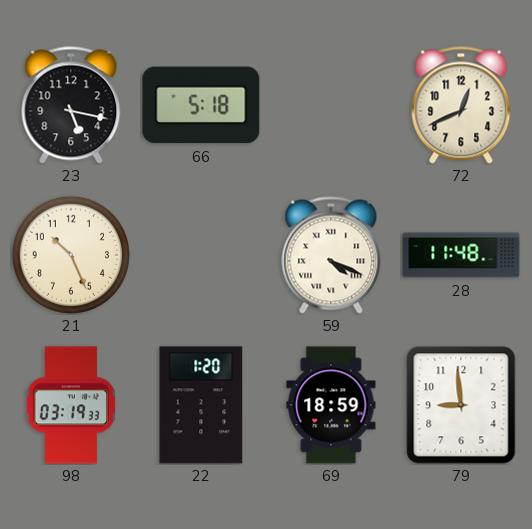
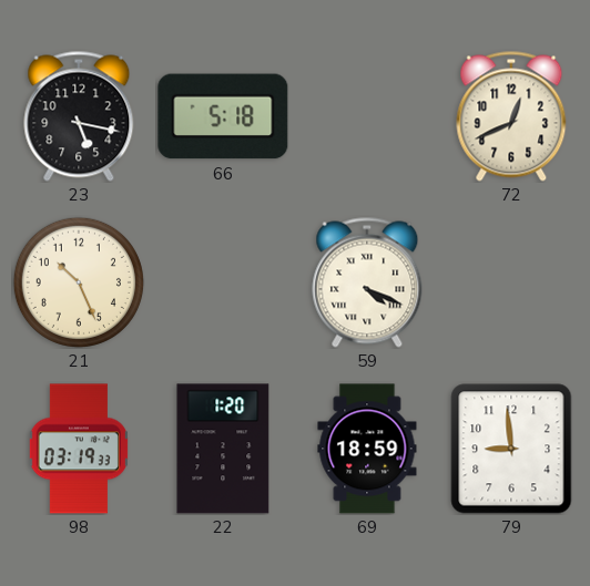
28: 11:48 -> none (461, 255)
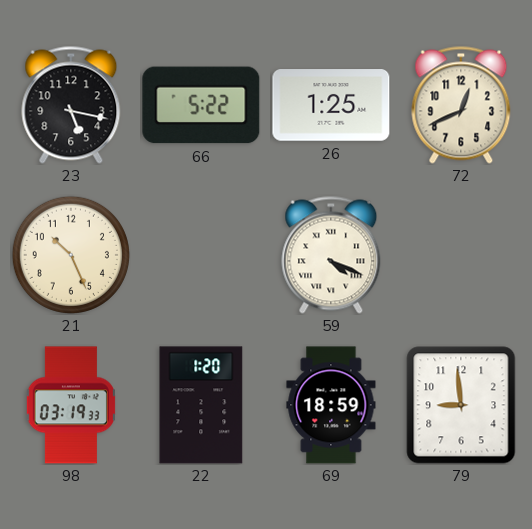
66: 5:18 -> 5:22 (201, 105)
26: none -> 1:25 (331, 105)
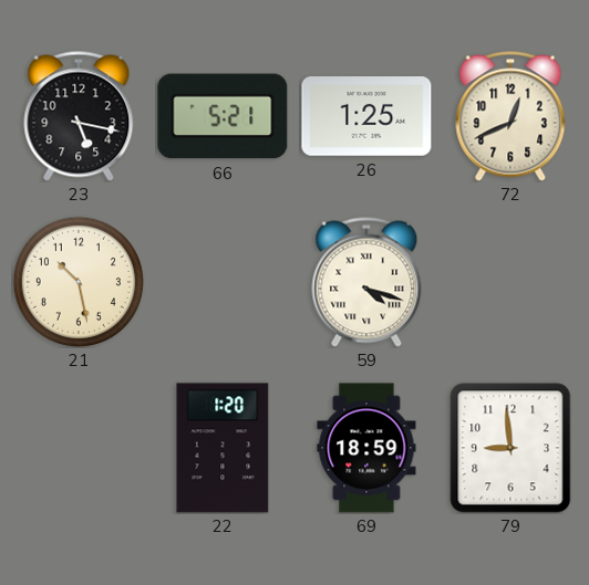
66: 5:22 -> 5:21 (223, 116)
21: 10:26 -> 10:28 (79, 282)
59: 4:19 -> 4:18 (366, 282)
98: 03:19 -> none (71, 405)
